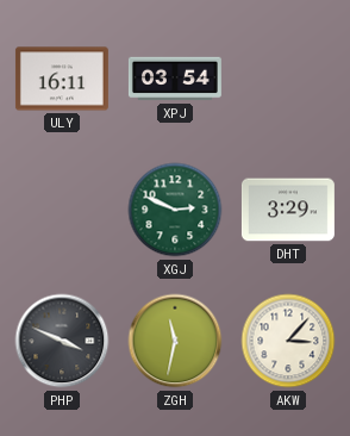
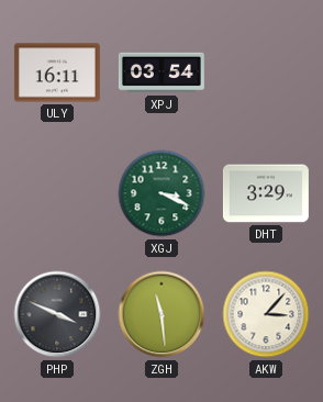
XGJ: 2:49 -> 3:19 (161, 193)
ZGH: 11:32 -> 11:29 (161, 314)
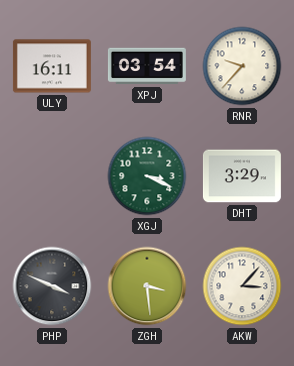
RNR: none -> 9:37 (242, 66)
ZGH: 11:29 -> 3:29 (147, 286)
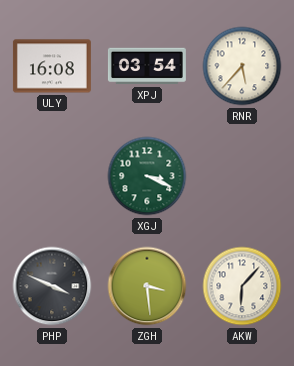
ULY: 16:11 -> 16:08 (52, 66)
RNR: 9:37 -> 5:37 (242, 66)
DHT: 3:29 -> none (242, 176)
AKW: 3:07 -> 6:07 (242, 286)
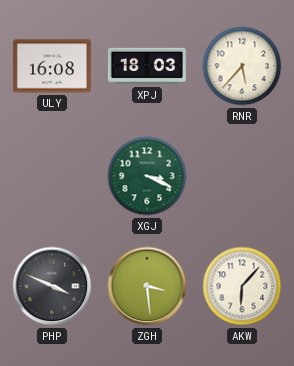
XPJ: 03:54 -> 18:03 (147, 66)
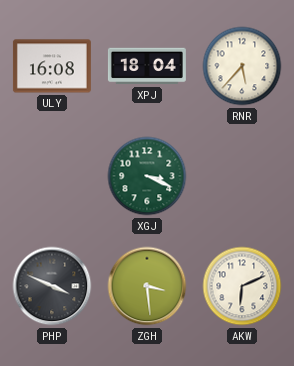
XPJ: 18:03 -> 18:04 (147, 66)
AKW: 6:07 -> 6:11 (242, 286)
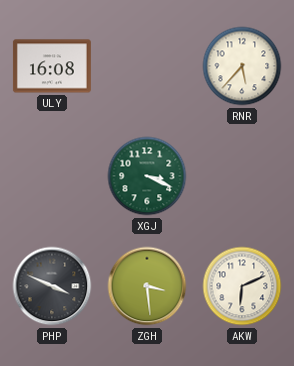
XPJ: 18:04 -> none (147, 66)
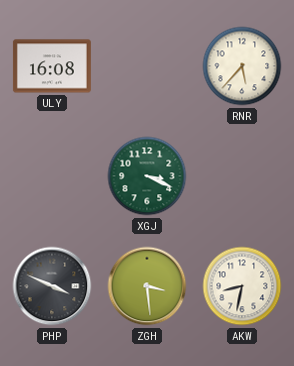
AKW: 6:11 -> 8:32 (242, 286)
